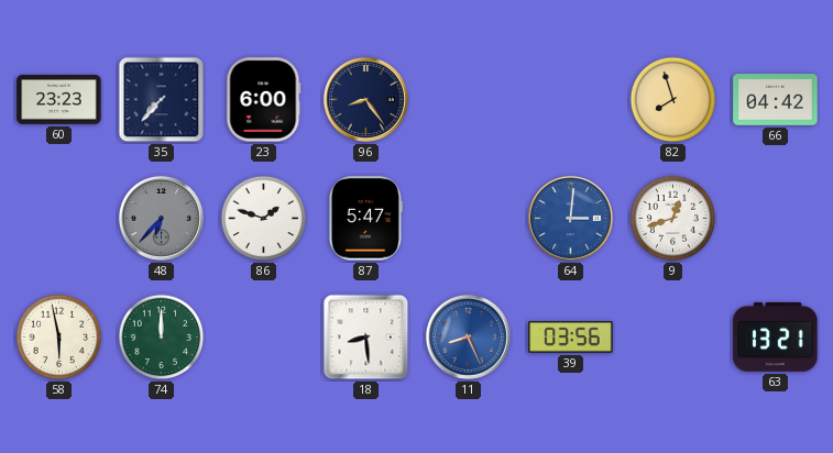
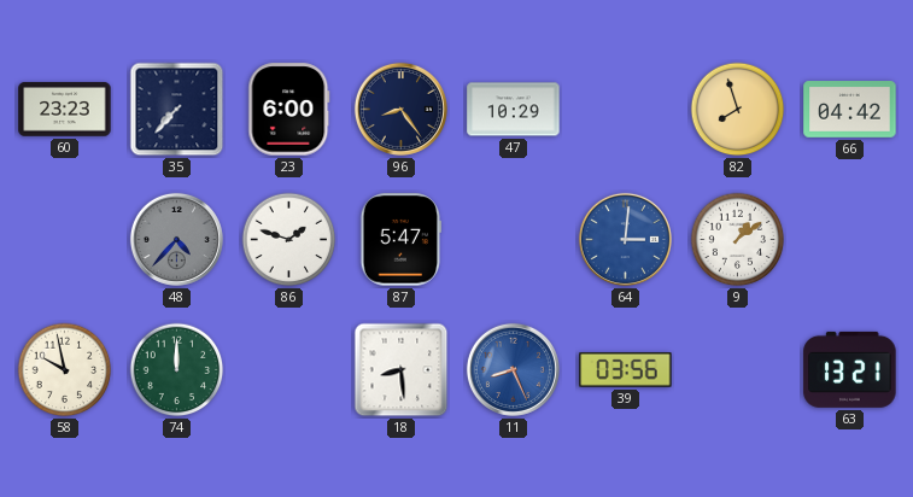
47: none -> 10:29 (514, 110)
48: 6:37 -> 4:37 (176, 239)
9: 12:42 -> 1:09 (738, 240)
58: 5:58 -> 9:58 (65, 370)
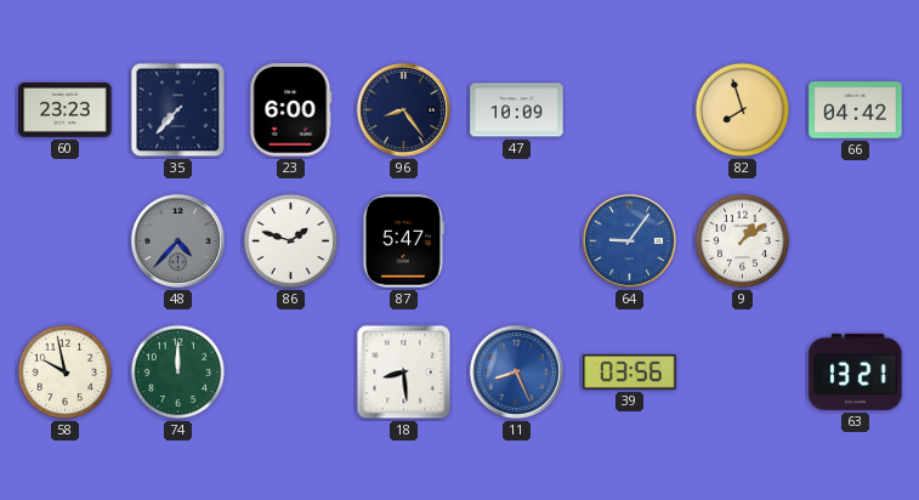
47: 10:29 -> 10:09 (517, 110)
64: 3:01 -> 9:06 (629, 240)
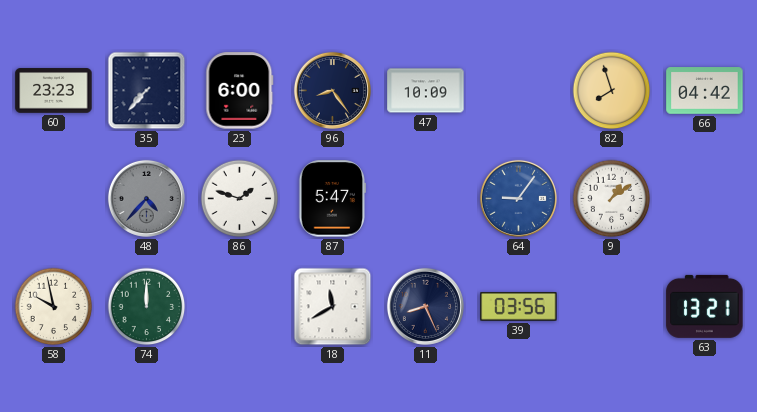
18: 8:29 -> 11:40 (333, 307)
11 dial: blue -> navy (425, 306)
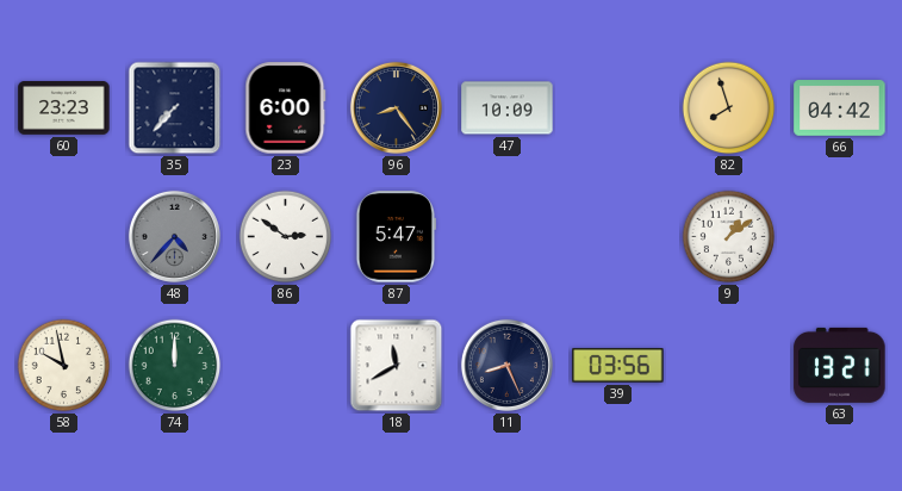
86: 1:48 -> 2:51 (286, 237)
64: 9:06 -> none (518, 198)
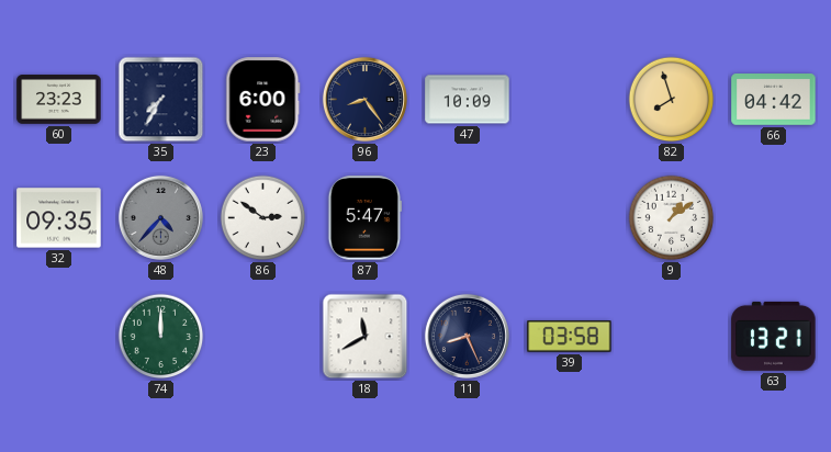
35: 7:37 -> 7:35 (161, 100)
32: none -> 09:35 (59, 218)
58: 9:58 -> none (64, 366)
39: 03:56 -> 03:58 (570, 337)
